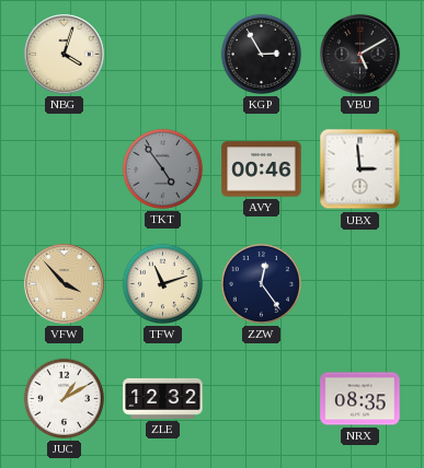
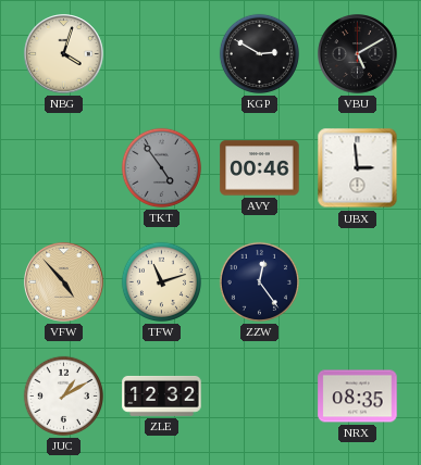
KGP: 2:55 -> 2:50 (259, 53)
VFW: 3:53 -> 4:53 (64, 282)
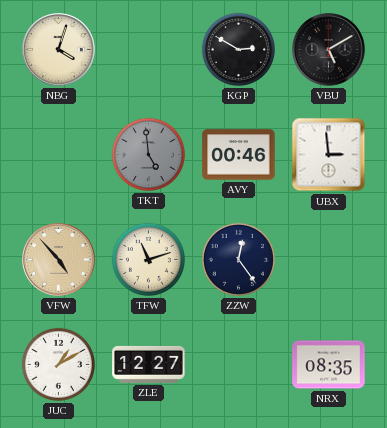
TKT: 4:54 -> 4:59 (148, 154)
ZLE: 12:32 -> 12:27 (149, 364)
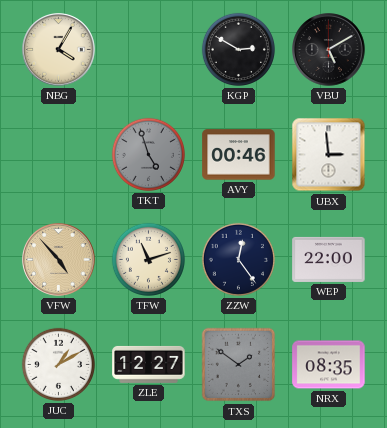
NBG: 4:03 -> 4:05 (59, 50)
TKT: 4:59 -> 4:57 (148, 154)
WEP: none -> 22:00 (329, 259)
TXS: none -> 1:51 (239, 365)
